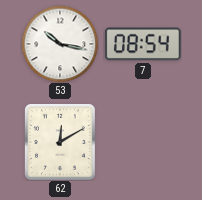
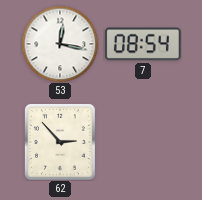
53: 10:17 -> 12:17 (60, 44)
62: 12:10 -> 2:53 (60, 142)
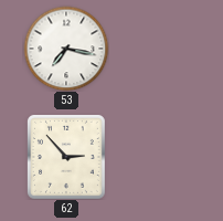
53: 12:17 -> 7:17 (66, 49)
7: 08:54 -> none (143, 44)
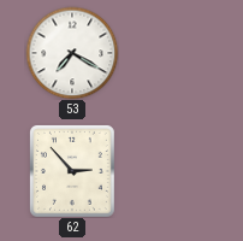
53: 7:17 -> 7:20 (72, 53)
